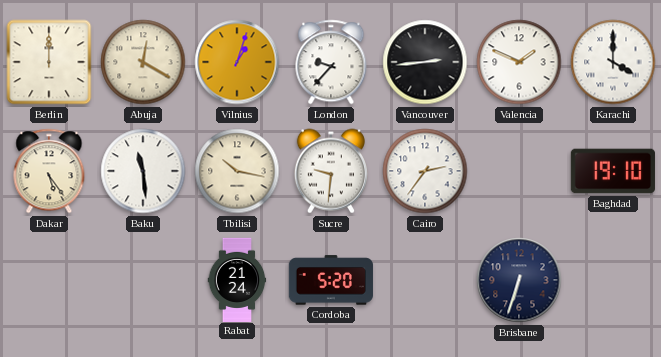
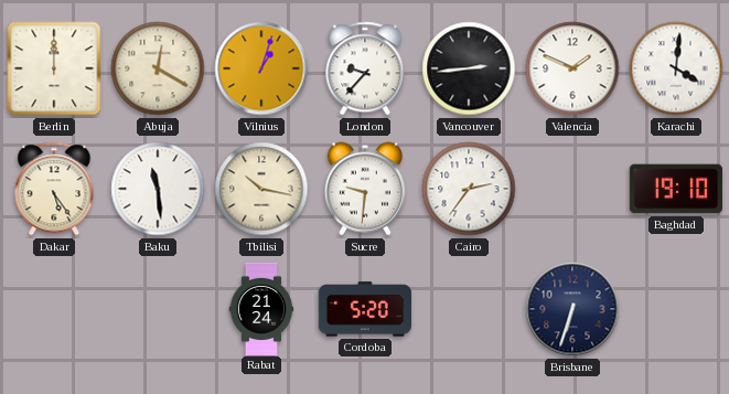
Karachi: 4:00 -> 4:01 (676, 68)
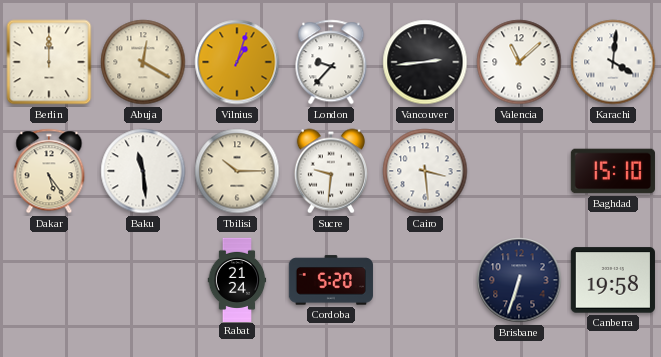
Valencia: 1:49 -> 11:08 (519, 62)
Tbilisi: 10:17 -> 10:15 (237, 171)
Cairo: 2:36 -> 3:29 (425, 171)
Baghdad: 19:10 -> 15:10 (613, 171)
Canberra: none -> 19:58 (613, 280)
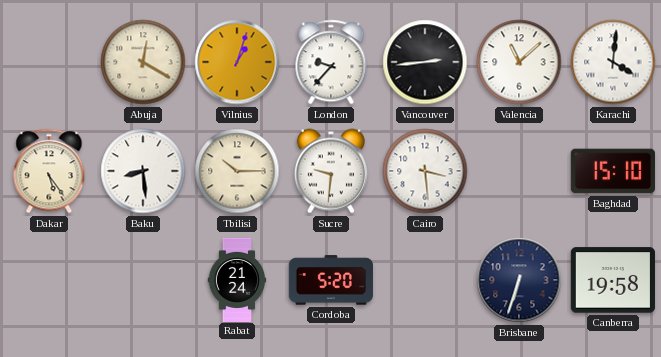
Berlin: 12:00 -> none (49, 62)
Baku: 11:29 -> 8:29 (143, 171)
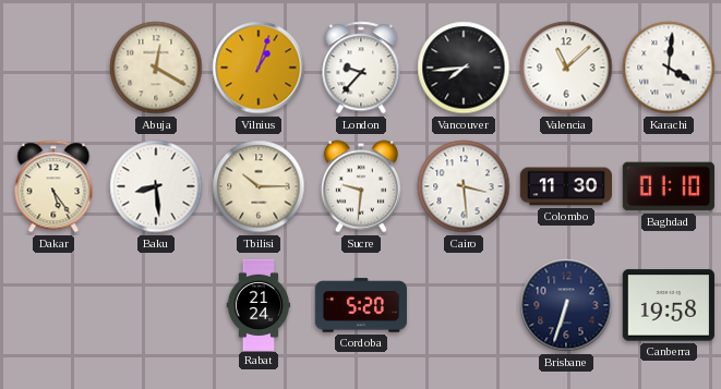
Vancouver: 2:44 -> 7:44 (464, 68)
Colombo: none -> 11:30 (565, 186)
Baghdad: 15:10 -> 01:10 (669, 186)
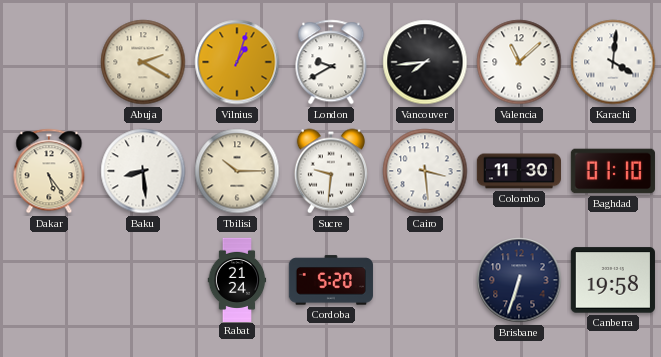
Abuja: 12:20 -> 2:20 (143, 62)
London: 9:37 -> 9:40 (331, 62)
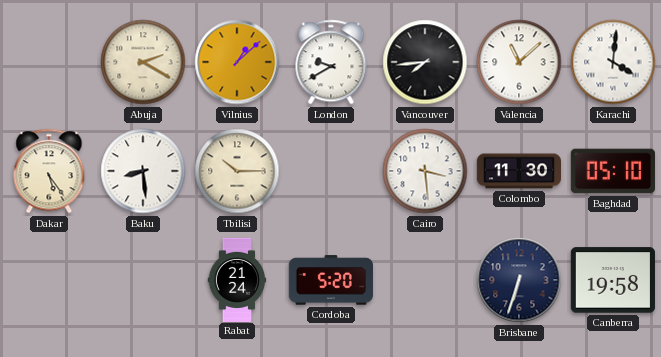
Vilnius: 1:03 -> 1:08 (237, 62)
Sucre: 9:31 -> none (331, 171)
Baghdad: 01:10 -> 05:10 (613, 171)
